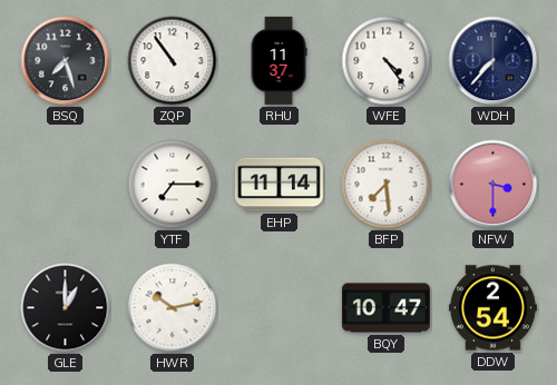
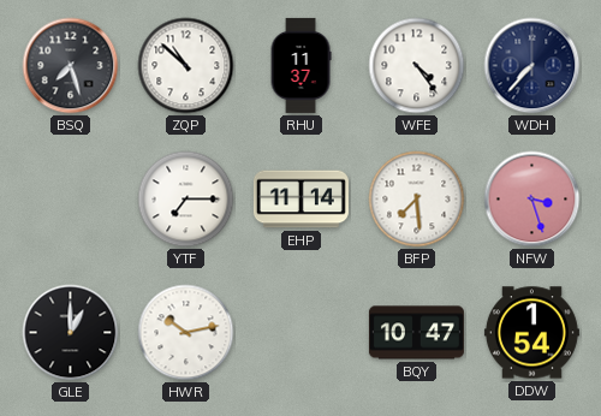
ZQP: 10:54 -> 10:52 (186, 66)
NFW: 3:30 -> 3:27 (532, 200)
DDW: 2:54 -> 1:54 (531, 333)
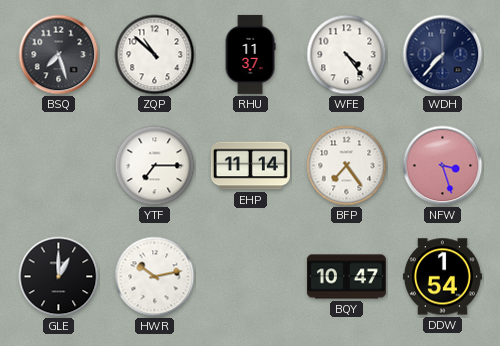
BFP: 7:29 -> 7:24 (347, 166)
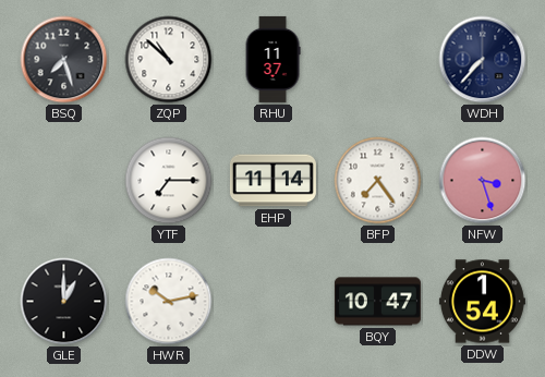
WFE: 4:24 -> none (347, 55)
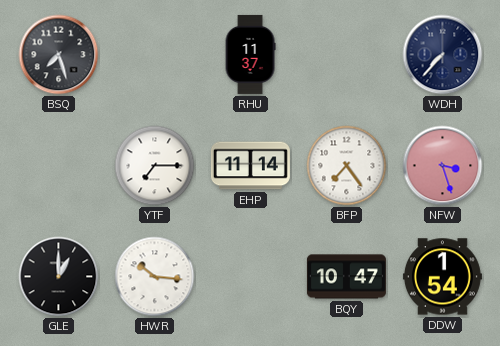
ZQP: 10:52 -> none (169, 60)
HWR: 10:13 -> 10:16 (155, 277)
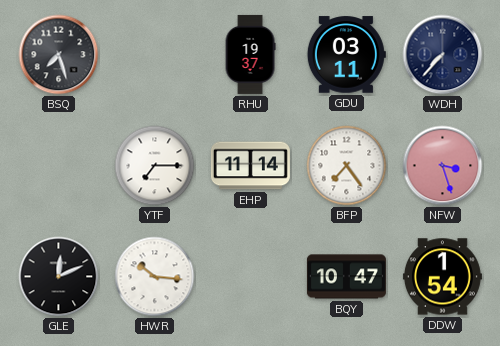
RHU: 11:37 -> 19:37 (250, 54)
GDU: none -> 03:11 (346, 55)
GLE: 1:00 -> 12:11 (59, 277)
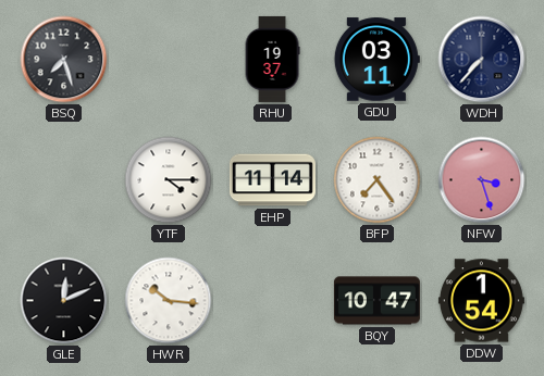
YTF: 7:15 -> 4:15 (169, 180)
